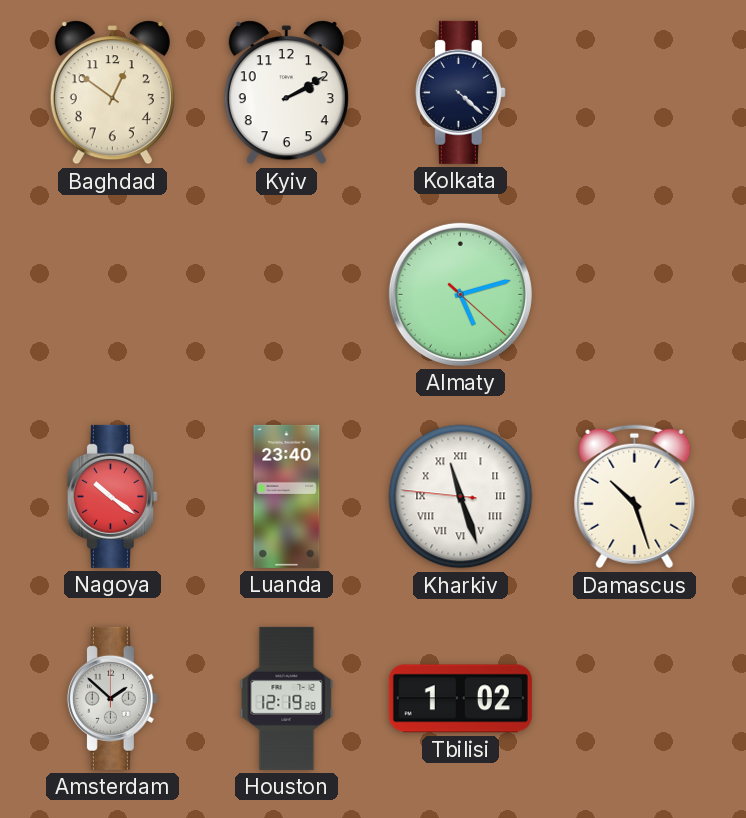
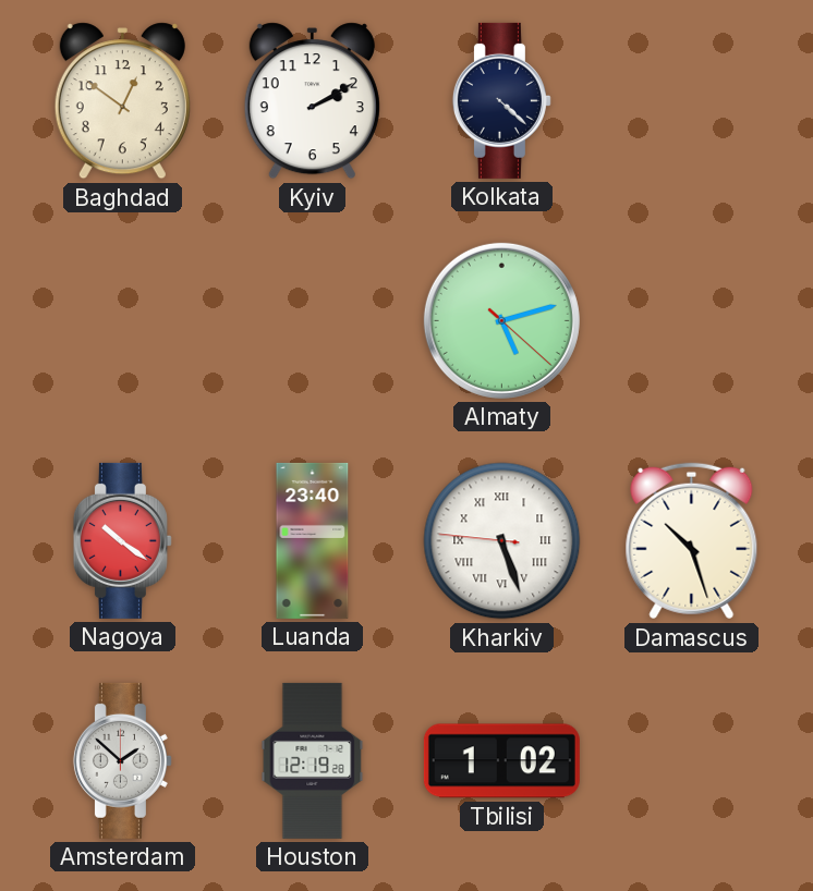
Kharkiv: 11:26 -> 5:26 (502, 541)
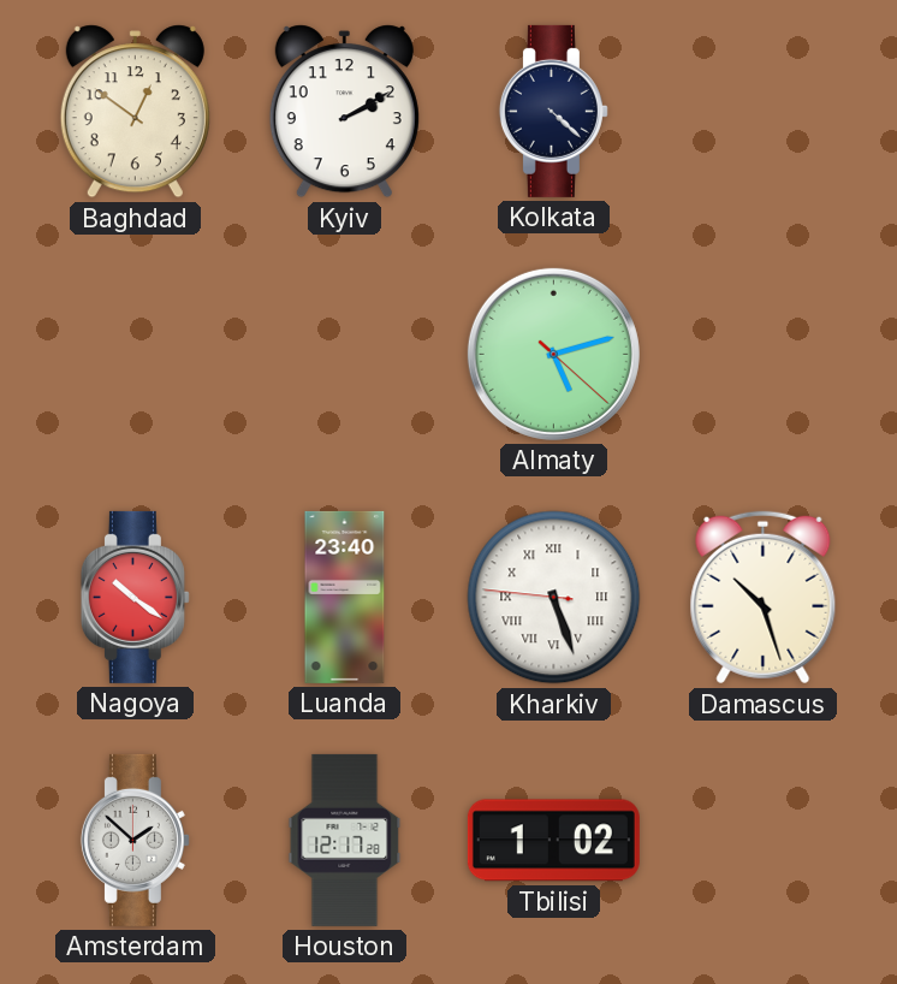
Houston: 12:19 -> 12:17 (345, 840)
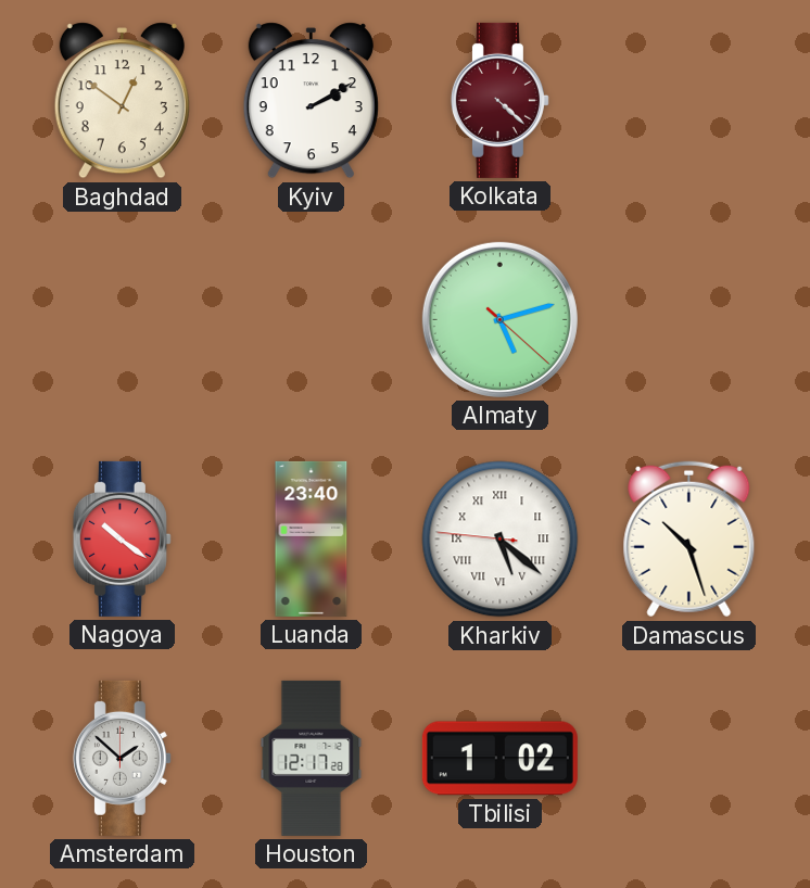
Kolkata dial: navy -> burgundy (499, 100)
Kharkiv: 5:26 -> 5:21 (501, 540)
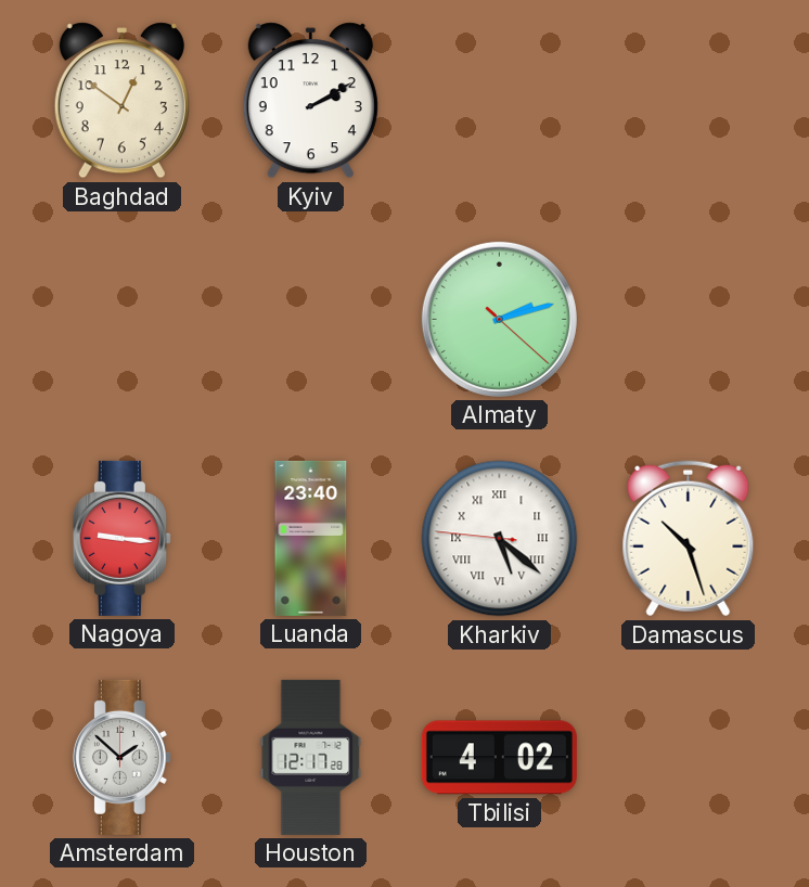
Kolkata: 4:22 -> none (499, 100)
Almaty: 5:12 -> 2:12 (499, 319)
Nagoya: 10:21 -> 9:16 (121, 538)
Tbilisi: 1:02 -> 4:02 (499, 758)
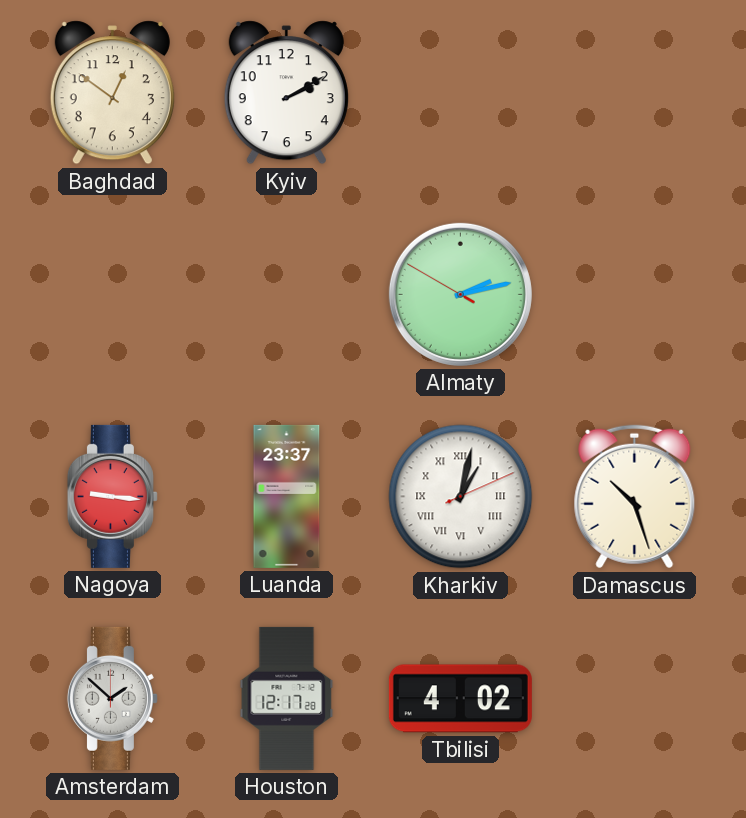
Almaty: 2:12:22 -> 2:12:50 (460, 294)
Luanda: 23:40 -> 23:37 (287, 496)
Kharkiv: 5:21 -> 1:02 (461, 497)
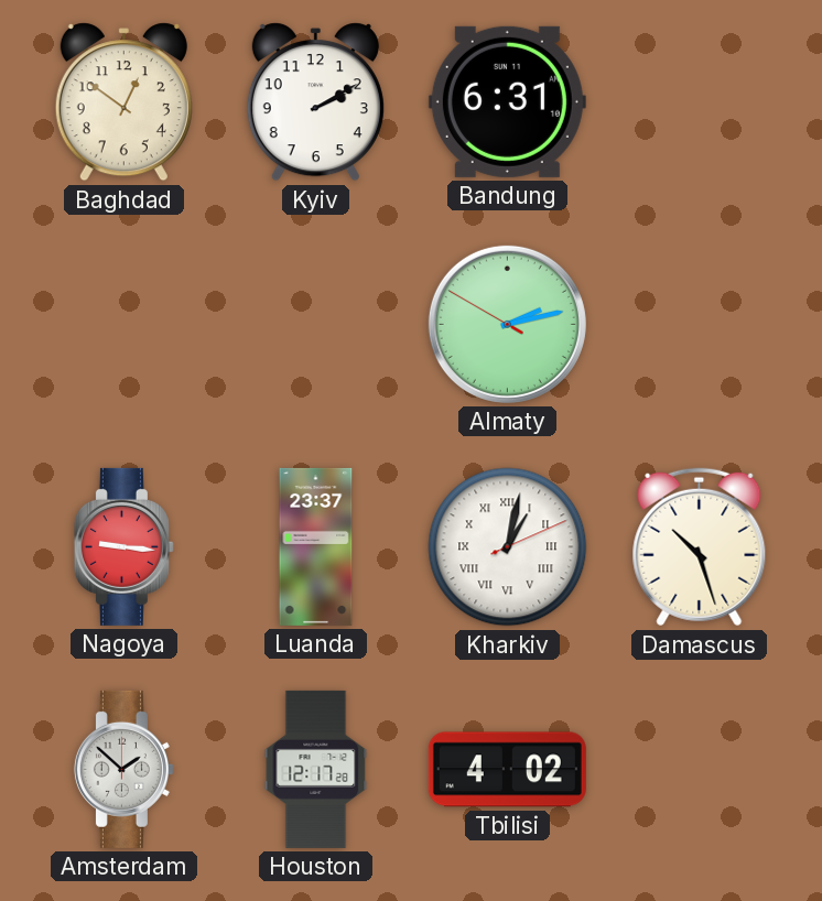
Bandung: none -> 6:31 (507, 101)
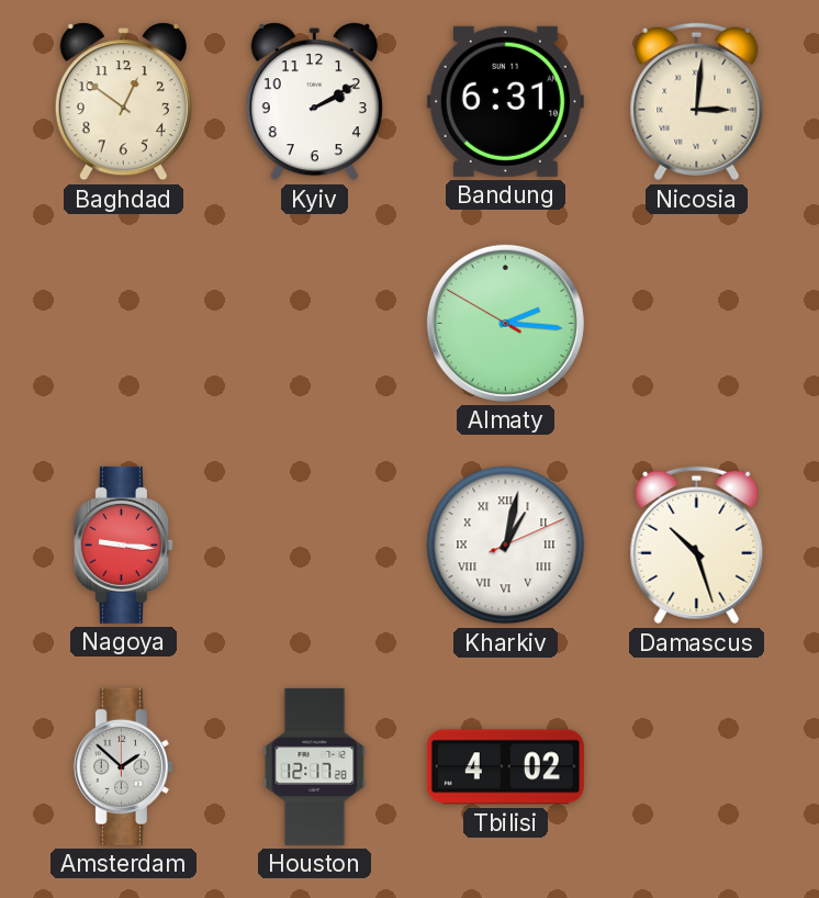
Nicosia: none -> 3:01 (697, 102)
Almaty: 2:12 -> 2:15 (505, 323)
Luanda: 23:37 -> none (316, 546)
